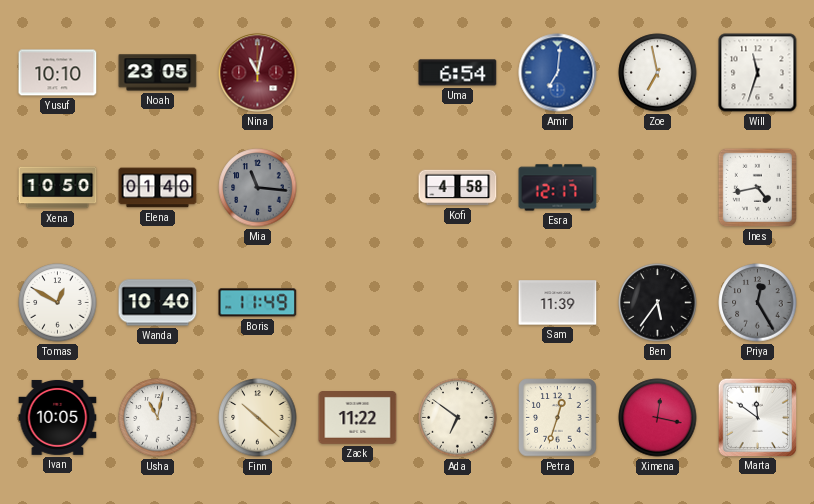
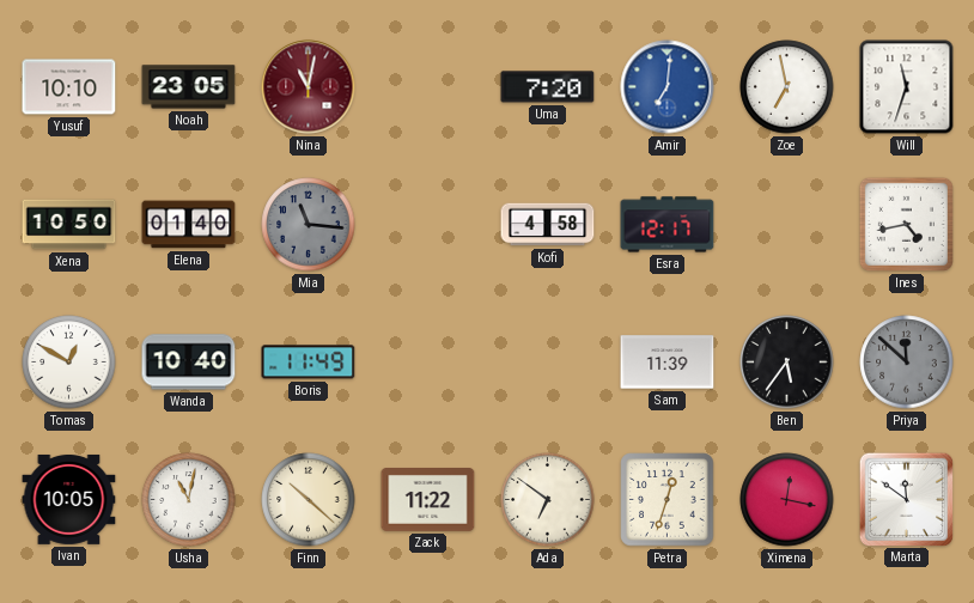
Uma: 6:54 -> 7:20 (548, 87)
Priya: 12:25 -> 11:52 (907, 363)
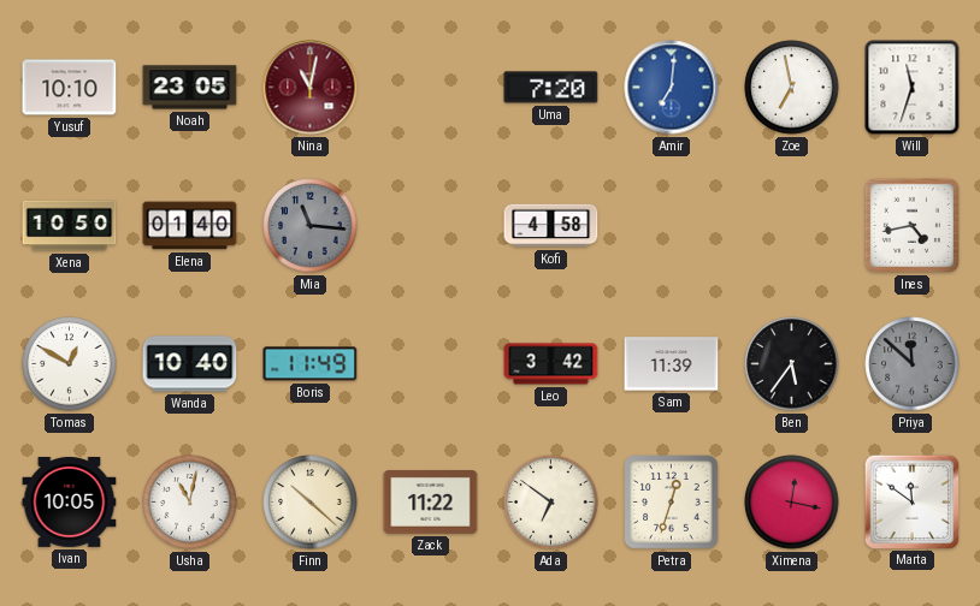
Esra: 12:17 -> none (668, 225)
Leo: none -> 3:42 (551, 364)
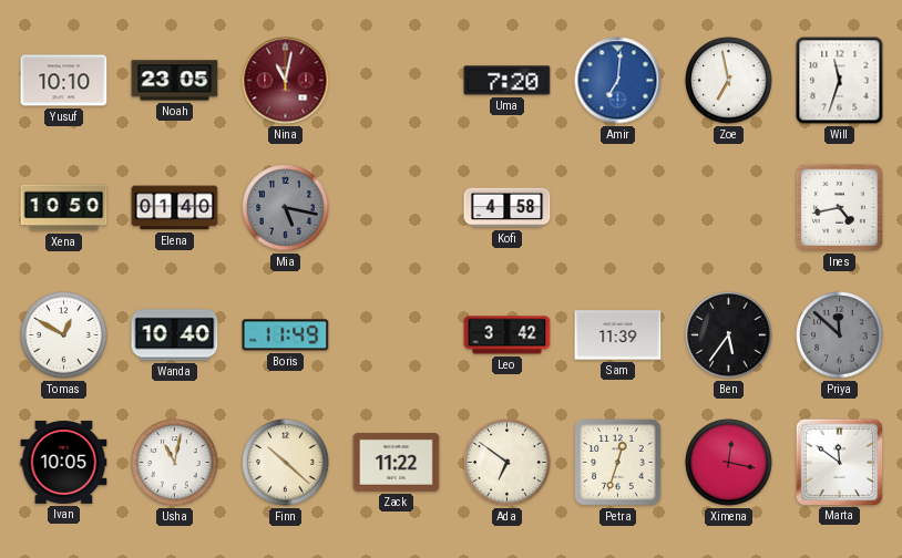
Mia: 11:16 -> 5:17 (286, 208)
